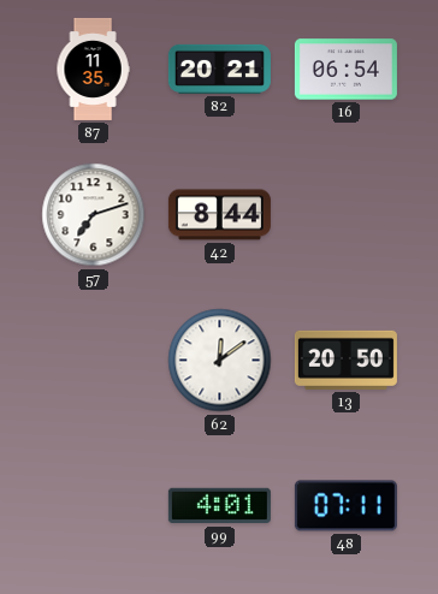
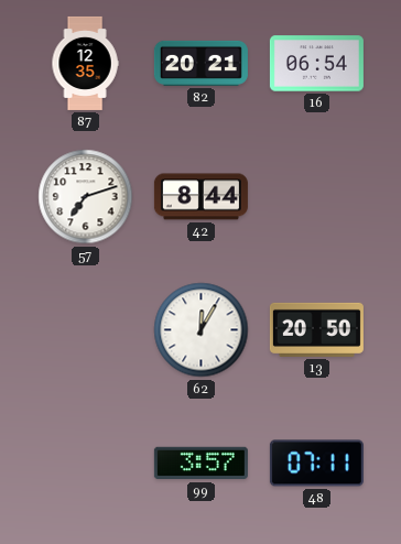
87: 11:35 -> 12:35 (85, 63)
62: 12:09 -> 12:05 (202, 330)
99: 4:01 -> 3:57 (201, 464)
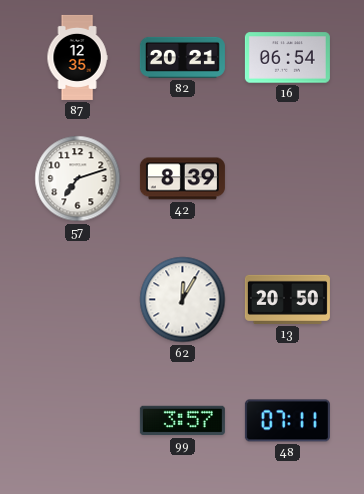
42: 8:44 -> 8:39 (182, 179)
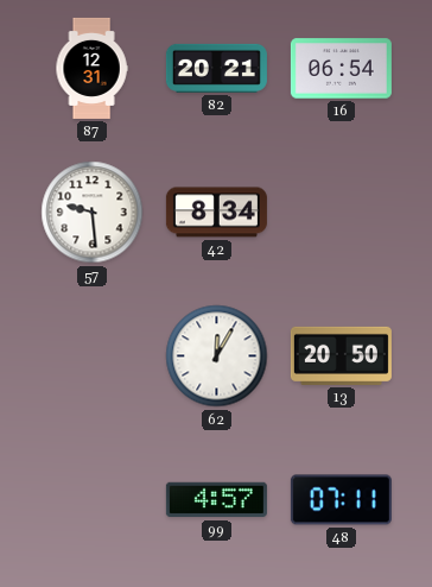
87: 12:35 -> 12:31 (91, 68)
57: 7:12 -> 9:29 (93, 213)
42: 8:39 -> 8:34 (216, 213)
99: 3:57 -> 4:57 (216, 500)
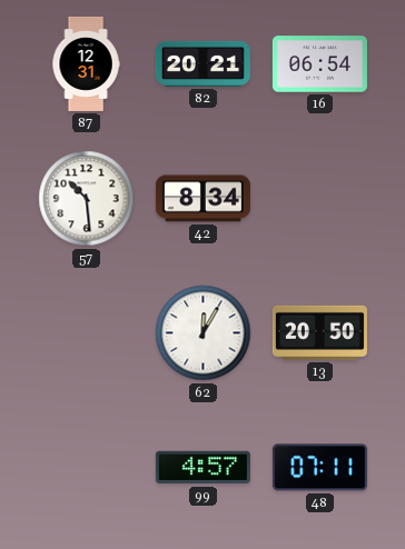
57: 9:29 -> 10:29 (87, 199)
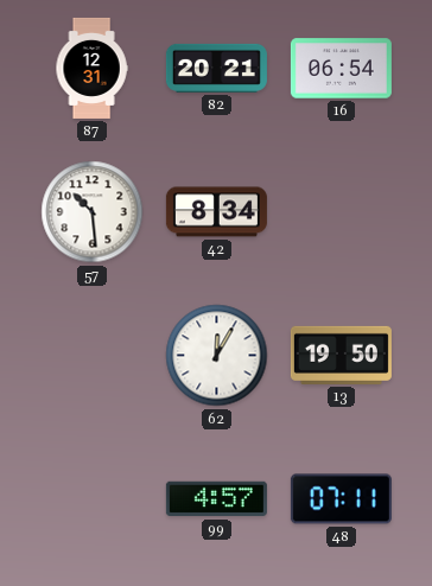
13: 20:50 -> 19:50 (341, 355)
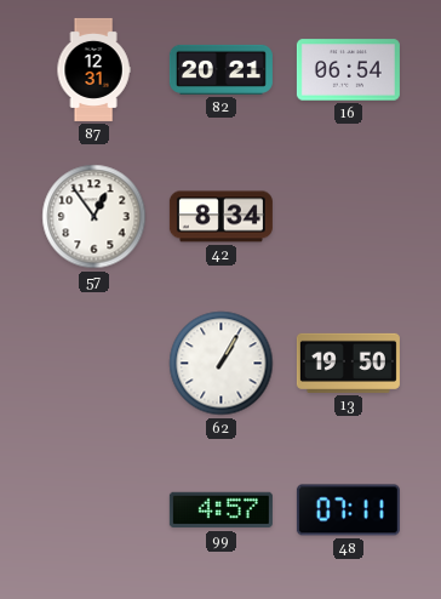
57: 10:29 -> 12:54 (94, 217)
62: 12:05 -> 1:05 (222, 364)
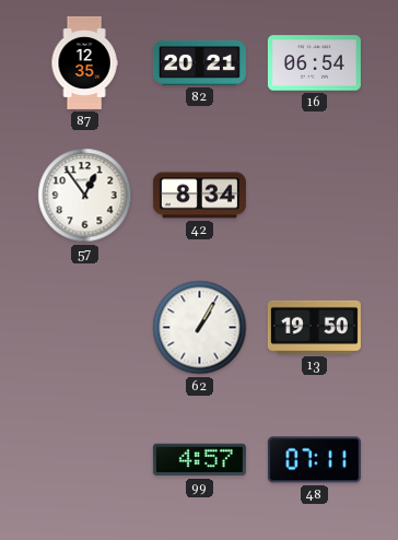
87: 12:31 -> 12:35 (84, 62)
